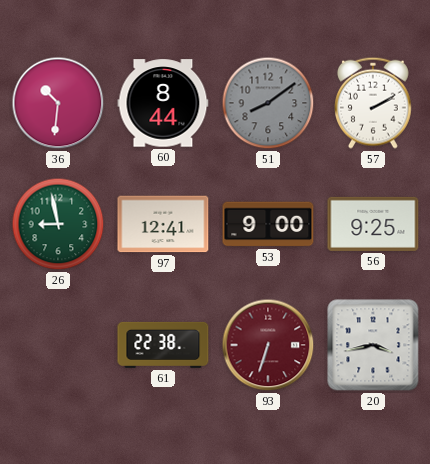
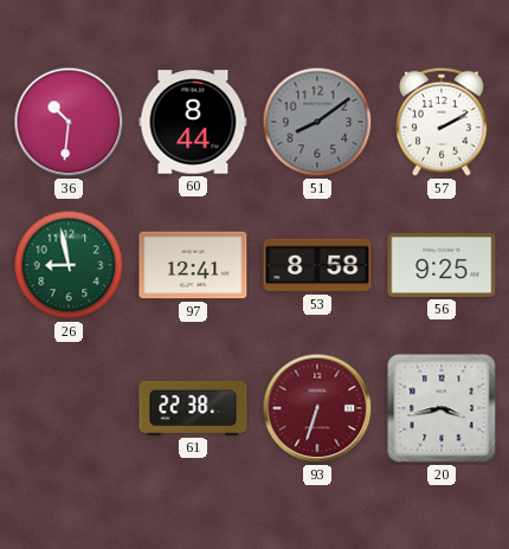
53: 9:00 -> 8:58 (317, 265)
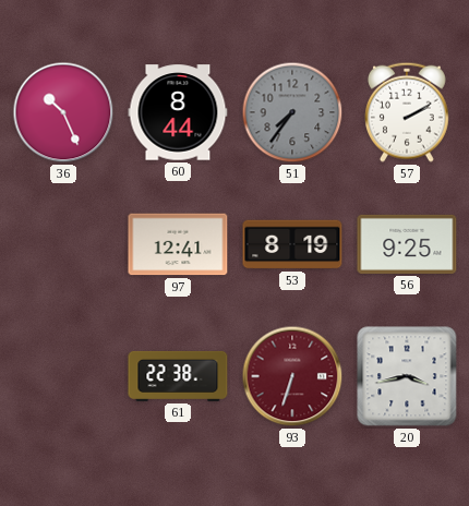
36: 10:31 -> 10:26 (63, 112)
51: 8:09 -> 7:36 (292, 112)
26: 8:58 -> none (69, 265)
53: 8:58 -> 8:19 (292, 244)
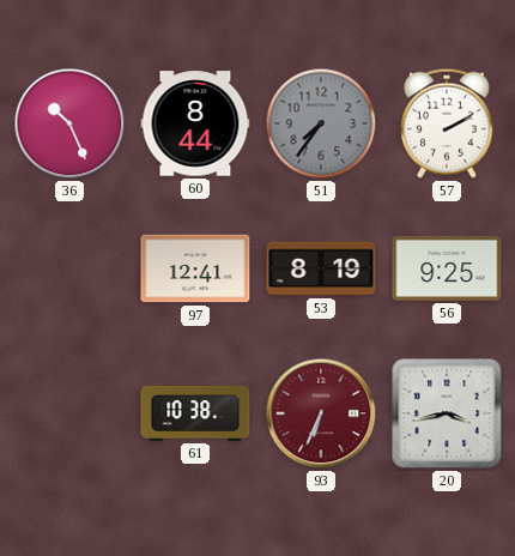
61: 22:38 -> 10:38 (195, 413)
93: 6:33 -> 6:34 (321, 413)
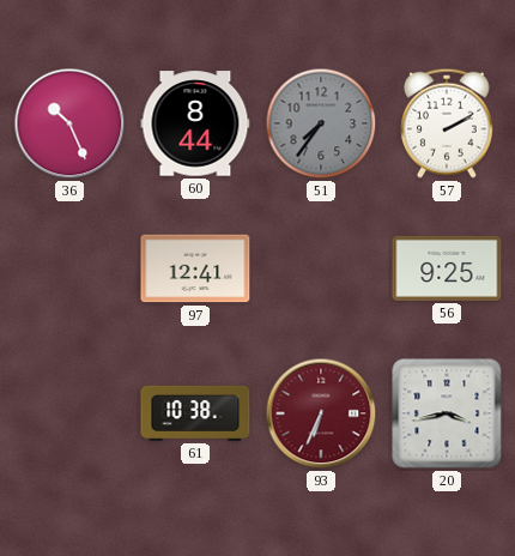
53: 8:19 -> none (321, 268)
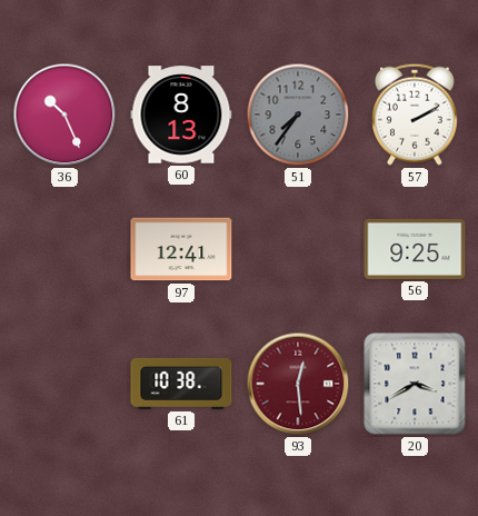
60: 8:44 -> 8:13 (181, 115)
93: 6:34 -> 12:29 (298, 384)
20: 3:43 -> 3:40 (415, 384)
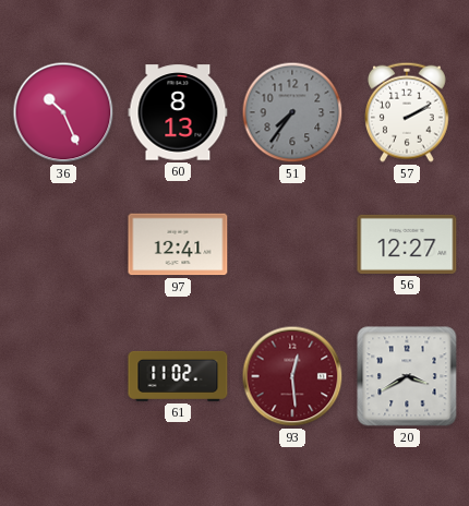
56: 9:25 -> 12:27 (407, 244)
61: 10:38 -> 11:02 (178, 376)
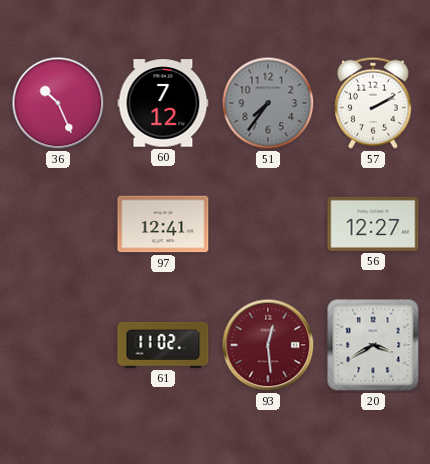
60: 8:13 -> 7:12 (163, 103)
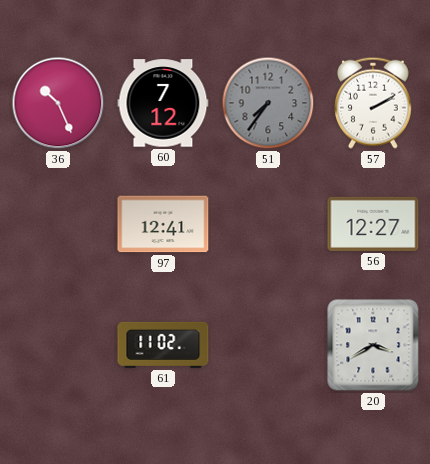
93: 12:29 -> none (268, 345)
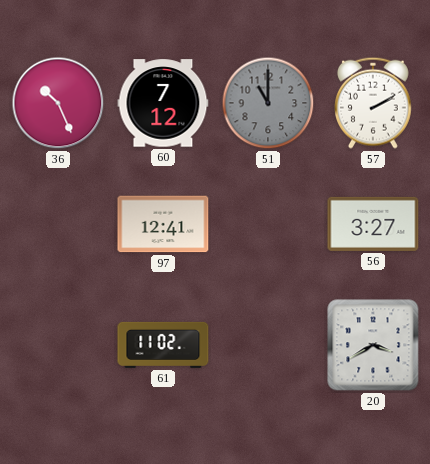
51: 7:36 -> 11:00 (268, 103)
56: 12:27 -> 3:27 (373, 224)
